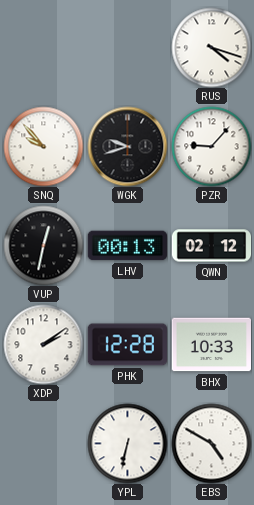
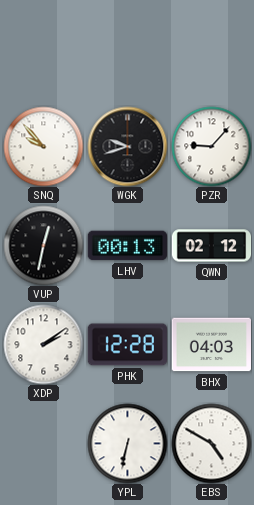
RUS: 4:18 -> none (211, 47)
BHX: 10:33 -> 04:03 (211, 345)
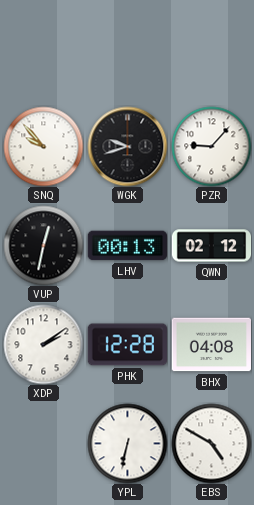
BHX: 04:03 -> 04:08 (211, 345)
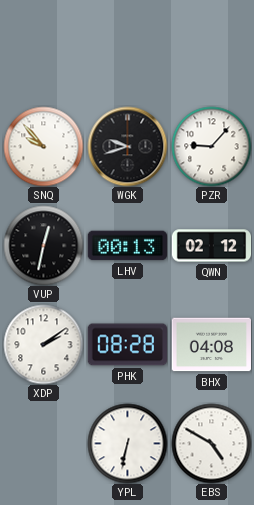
PHK: 12:28 -> 08:28 (127, 345)
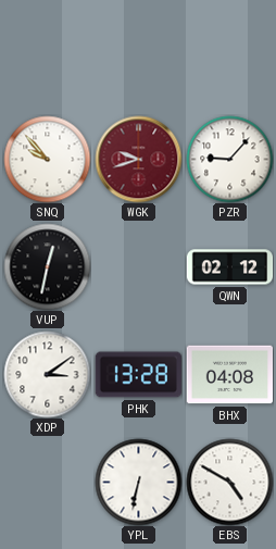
WGK dial: black -> burgundy (138, 159)
LHV: 00:13 -> none (127, 246)
XDP: 2:09 -> 3:09 (47, 374)
PHK: 08:28 -> 13:28 (138, 375)
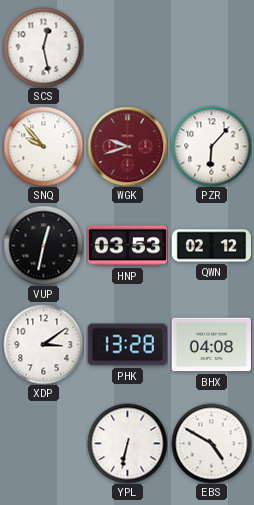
SCS: none -> 12:28 (43, 47)
PZR: 9:07 -> 6:07 (211, 146)
HNP: none -> 03:53 (127, 246)
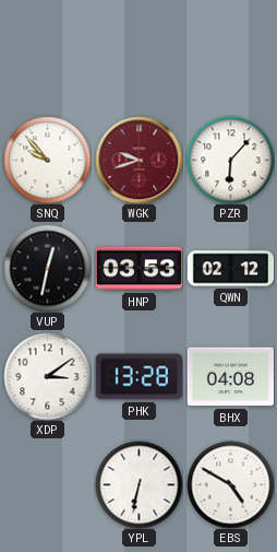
SCS: 12:28 -> none (43, 47)
